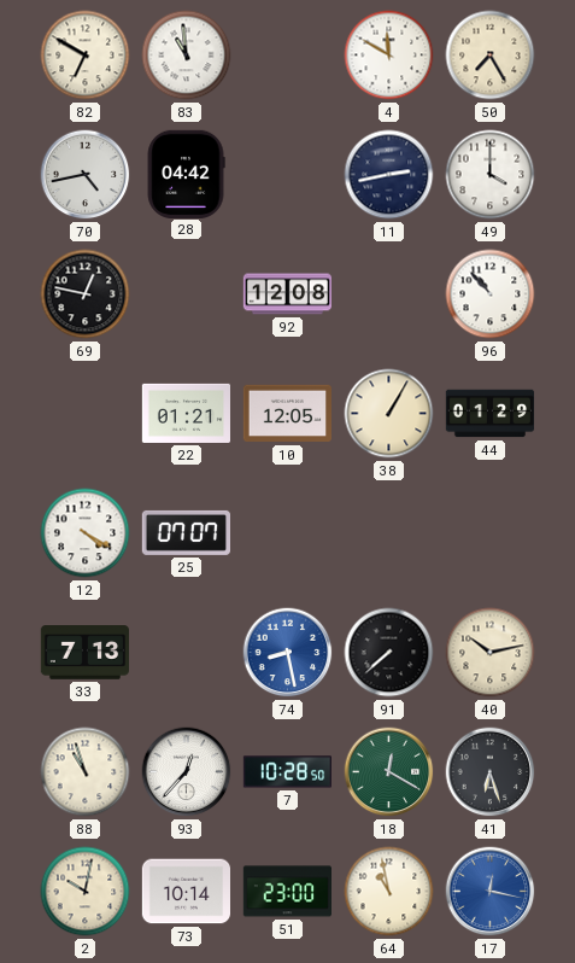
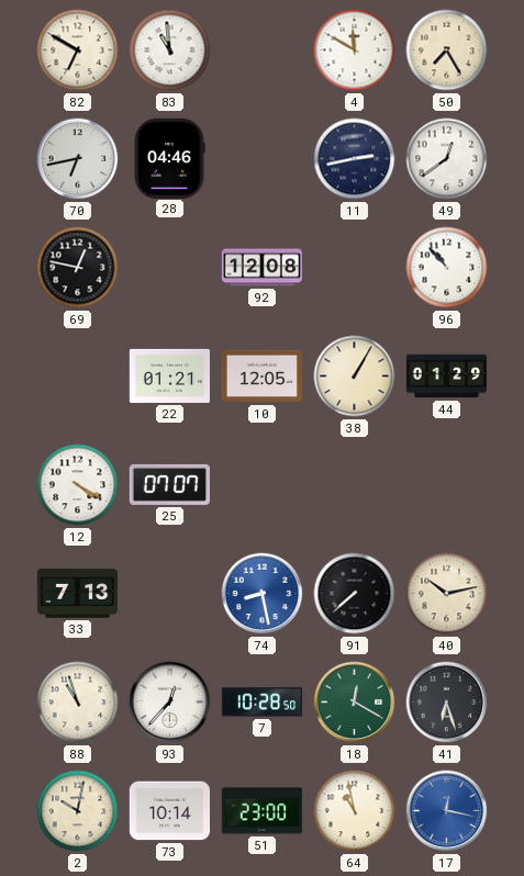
70: 4:43 -> 6:43 (78, 159)
28: 04:42 -> 04:46 (169, 158)
49: 4:00 -> 12:39 (447, 159)
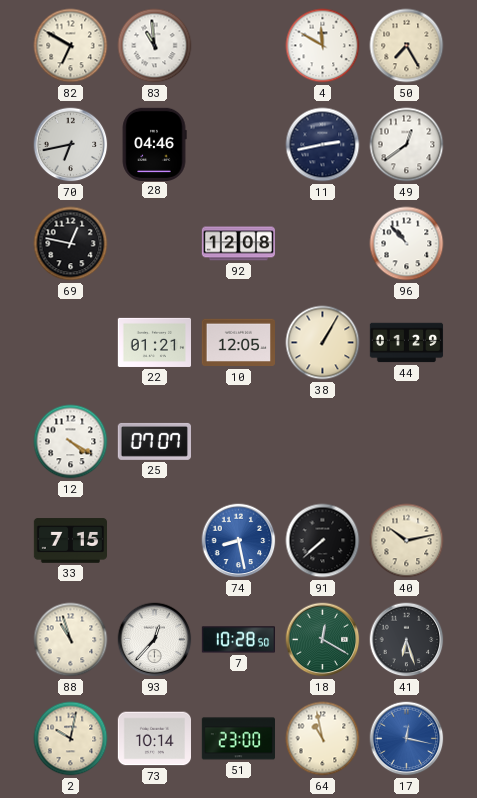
33: 7:13 -> 7:15 (70, 541)
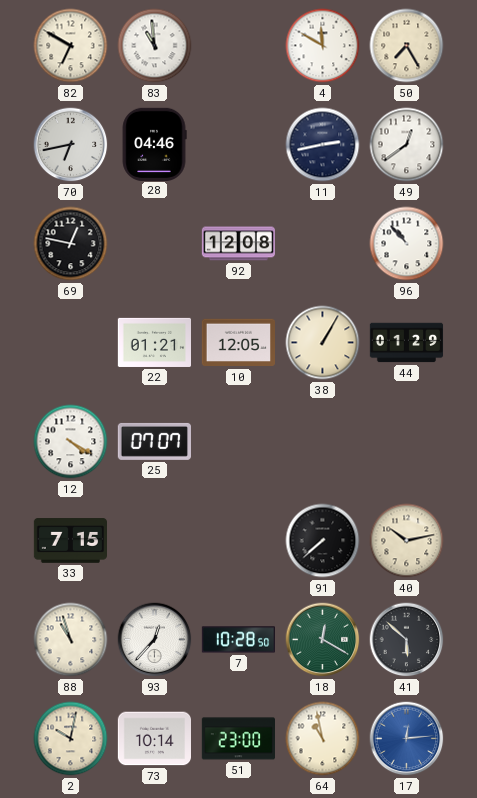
74: 8:28 -> none (239, 541)
41: 6:27 -> 5:52 (407, 640)
17: 12:17 -> 12:14 (407, 739)
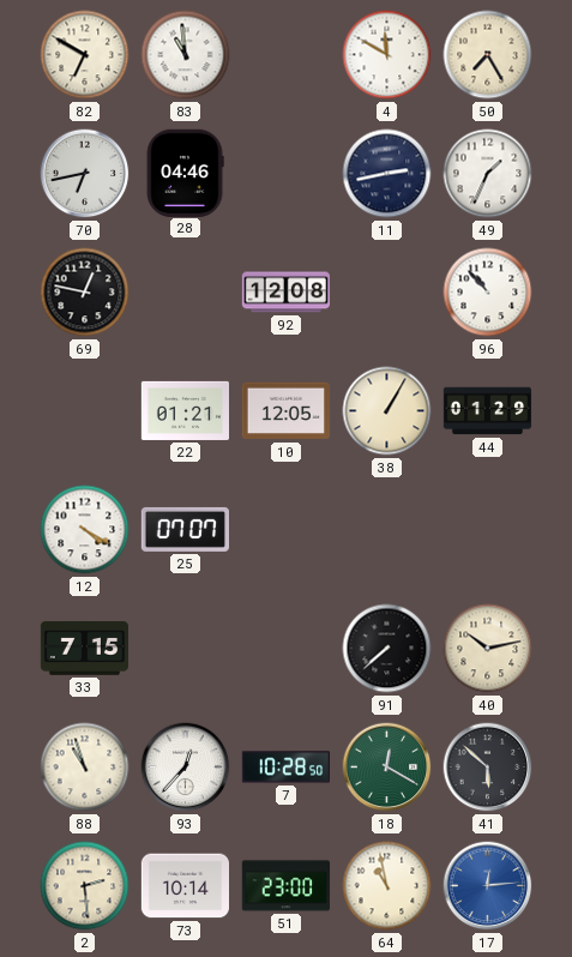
49: 12:39 -> 1:34 (488, 174)
2: 10:02 -> 2:29 (85, 886)
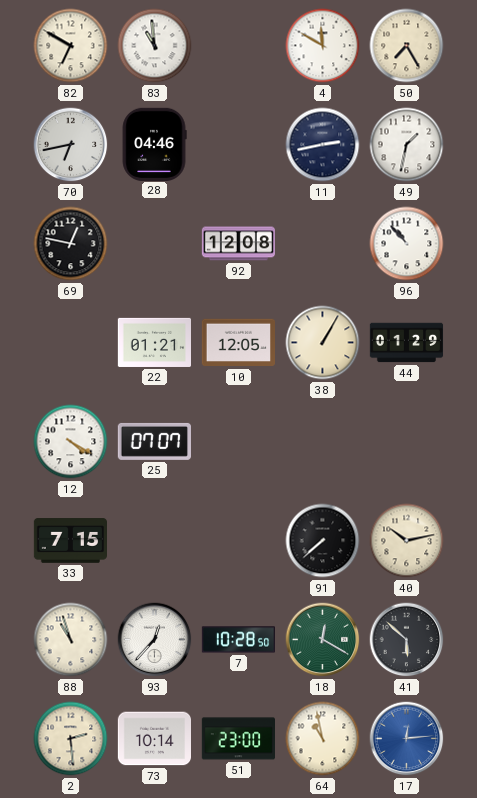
49: 1:34 -> 1:32 (407, 145)
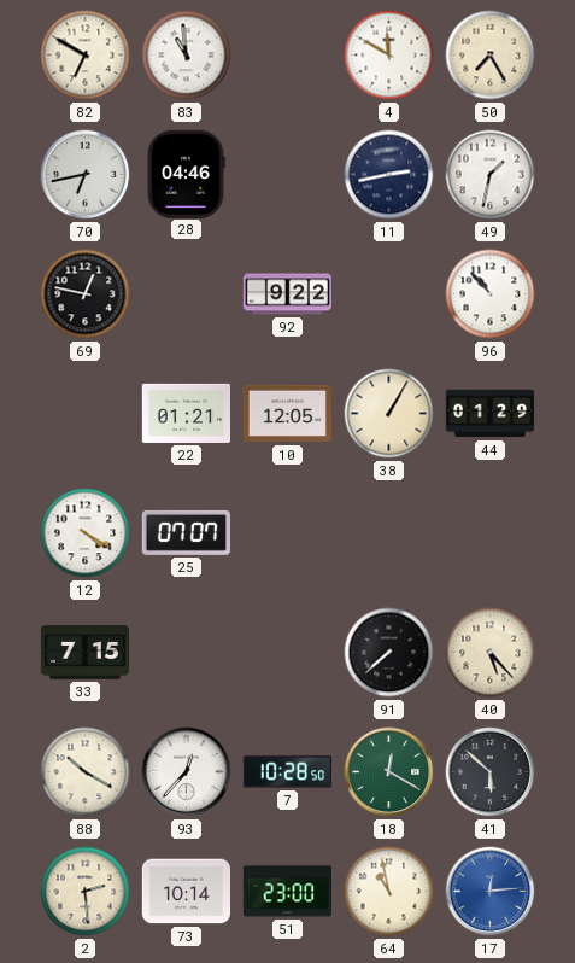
92: 12:08 -> 9:22 (287, 294)
40: 10:13 -> 5:23 (491, 653)
88: 10:57 -> 10:20 (86, 772)
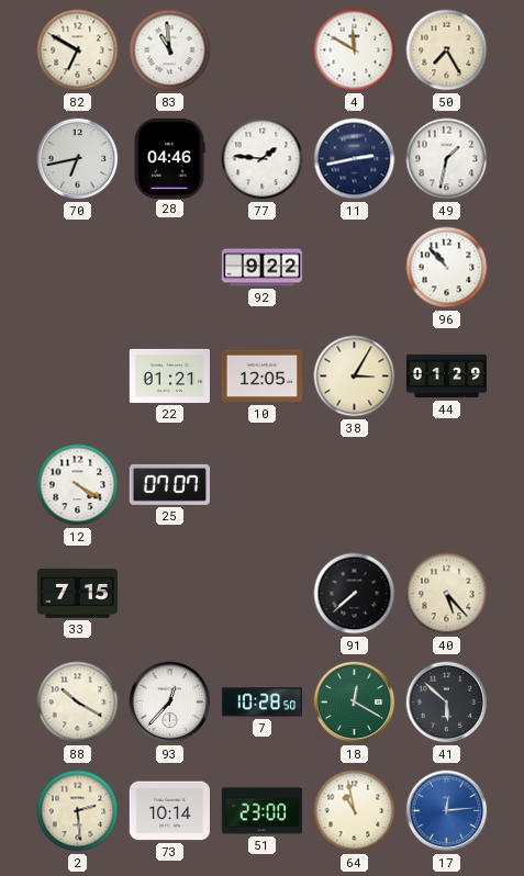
77: none -> 1:46 (263, 159)
69: 12:47 -> none (86, 294)
38: 1:05 -> 3:05 (355, 377)
